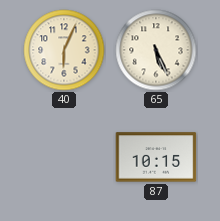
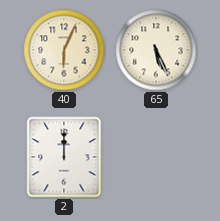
2: none -> 12:00 (64, 157)
87: 10:15 -> none (156, 157)
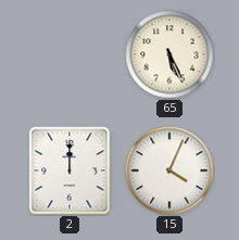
40: 6:04 -> none (64, 50)
15: none -> 4:04 (169, 170)
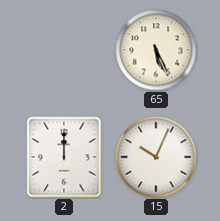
15: 4:04 -> 10:04 (156, 157)
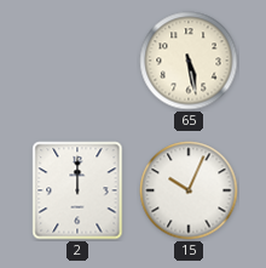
65: 5:26 -> 5:28 (189, 61)
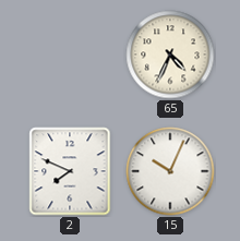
65: 5:28 -> 4:34 (170, 55)
2: 12:00 -> 7:49 (70, 171)
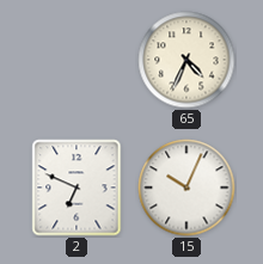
2: 7:49 -> 6:49 (77, 188)
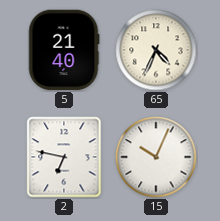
5: none -> 21:40 (64, 50)
2: 6:49 -> 6:47 (64, 157)
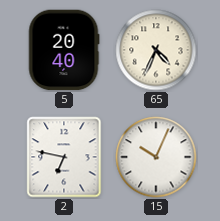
5: 21:40 -> 20:40 (64, 50)
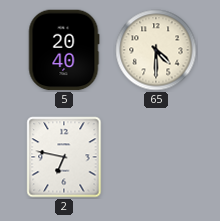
65: 4:34 -> 4:30 (156, 50)
15: 10:04 -> none (156, 157)
